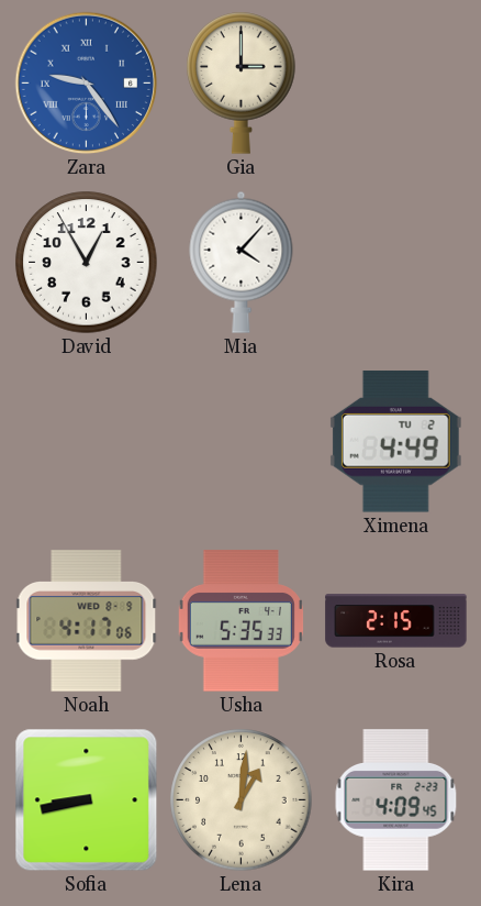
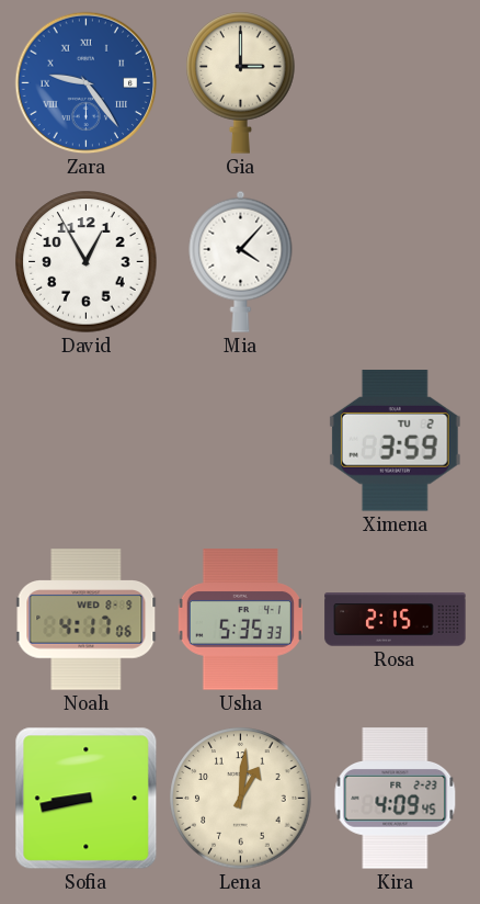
Ximena: 4:49 -> 3:59 (395, 441)
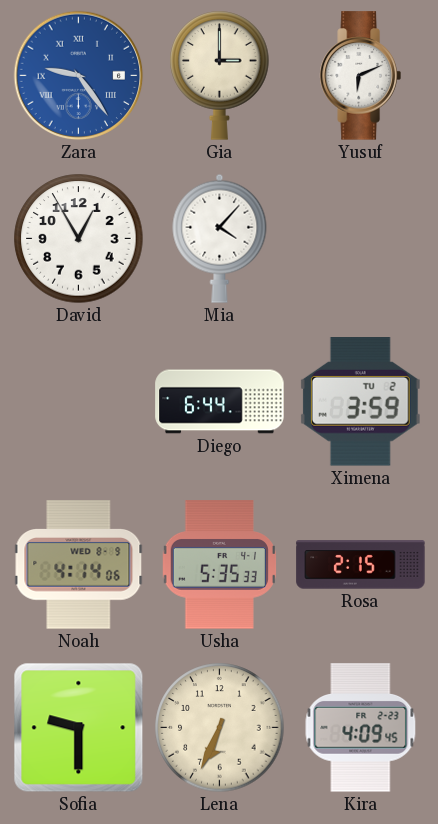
Yusuf: none -> 6:11 (360, 76)
Diego: none -> 6:44 (220, 402)
Noah: 4:17 -> 4:14 (79, 565)
Sofia: 8:43 -> 9:30 (79, 728)
Lena: 1:01 -> 6:34 (220, 728)
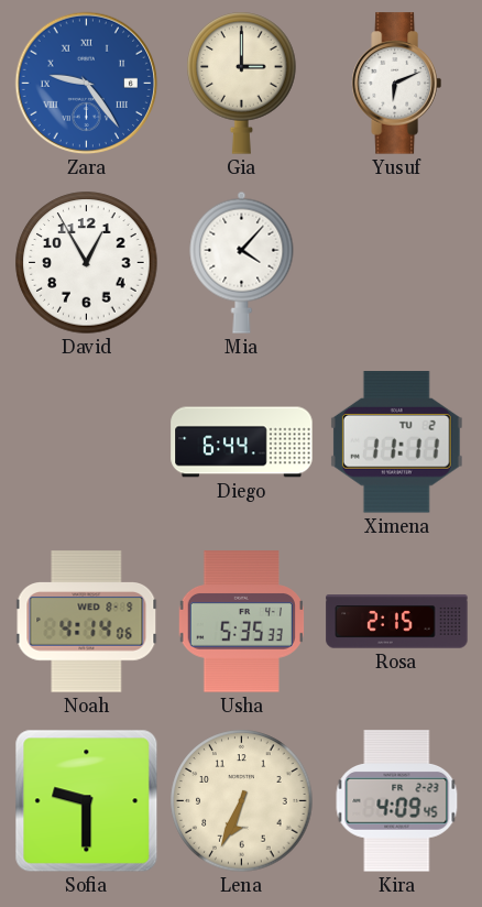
Ximena: 3:59 -> 11:11 (396, 442)
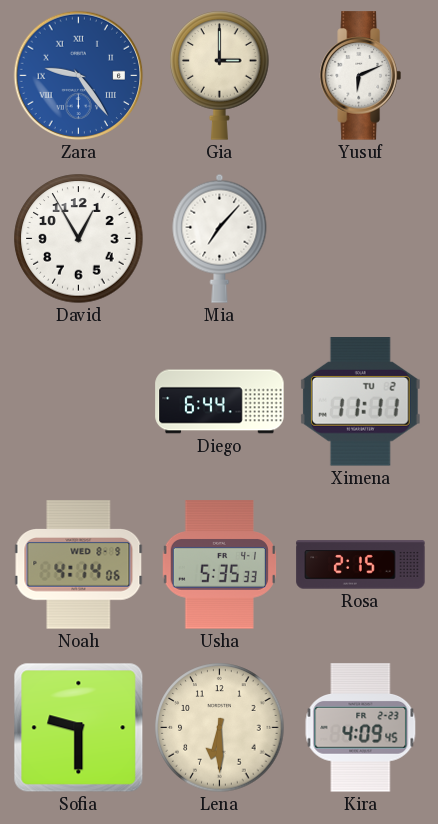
Mia: 4:07 -> 7:07 (220, 238)
Lena: 6:34 -> 6:30 (220, 728)
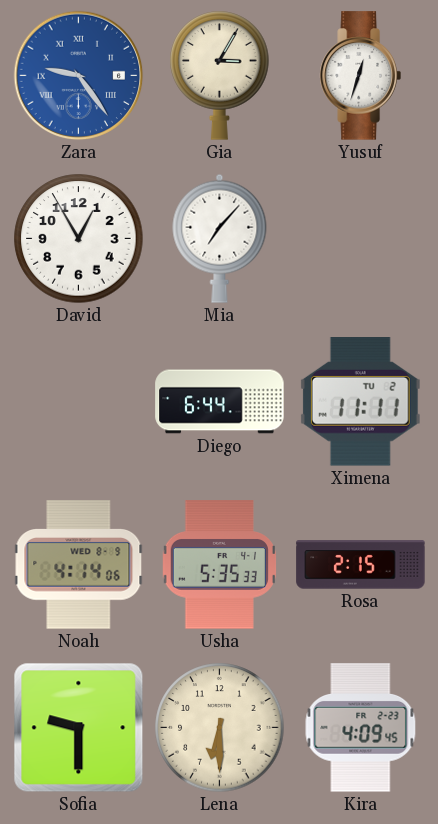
Gia: 3:00 -> 3:05 (220, 76)
Yusuf: 6:11 -> 12:33 (360, 76)
